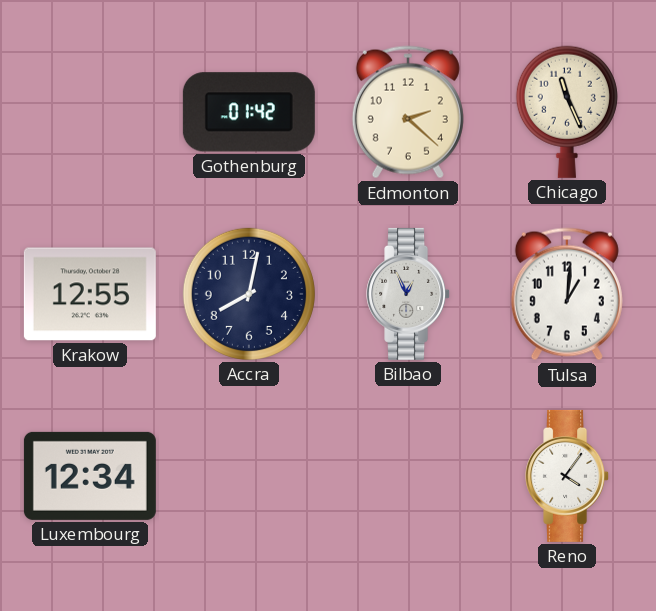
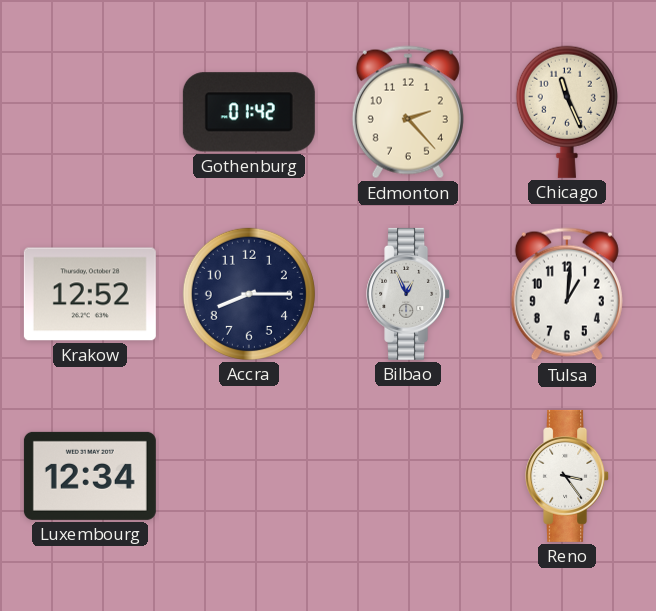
Edmonton: 2:22 -> 2:23 (408, 112)
Krakow: 12:55 -> 12:52 (90, 294)
Accra: 8:02 -> 8:15 (249, 294)
Reno: 4:06 -> 3:24 (568, 476)
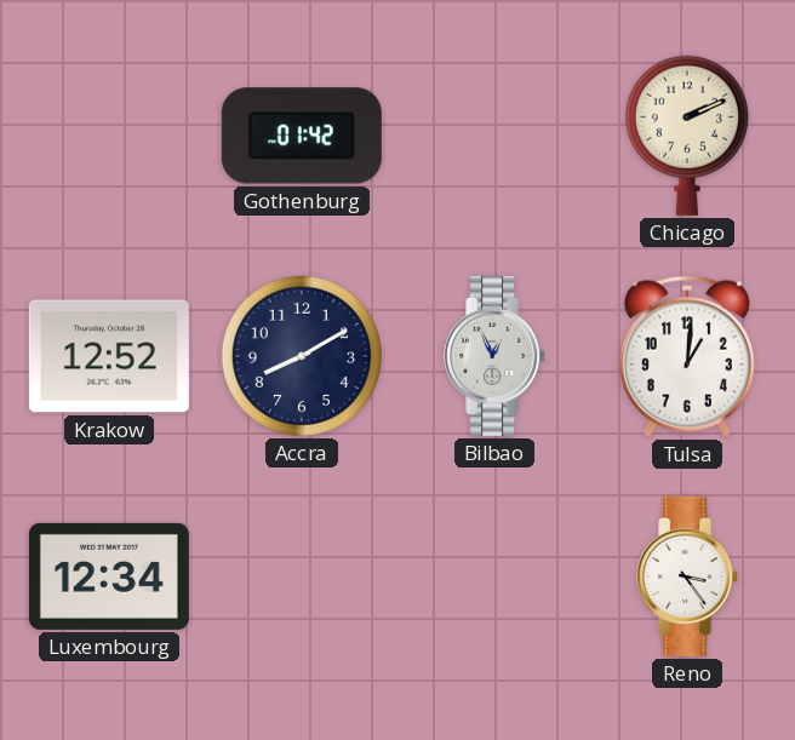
Edmonton: 2:23 -> none (408, 112)
Chicago: 11:26 -> 2:11 (687, 136)
Accra: 8:15 -> 8:10 (302, 356)
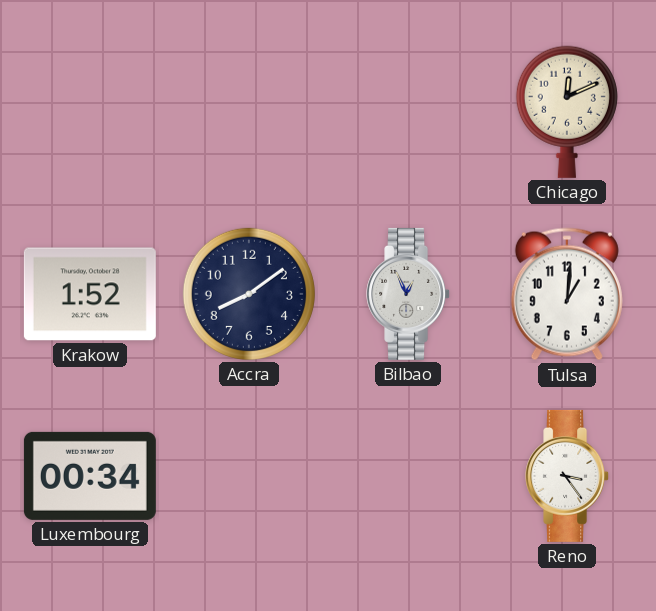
Gothenburg: 01:42 -> none (302, 136)
Chicago: 2:11 -> 12:11 (567, 112)
Krakow: 12:52 -> 1:52 (90, 294)
Accra: 8:10 -> 8:09 (249, 294)
Luxembourg: 12:34 -> 00:34 (90, 476)
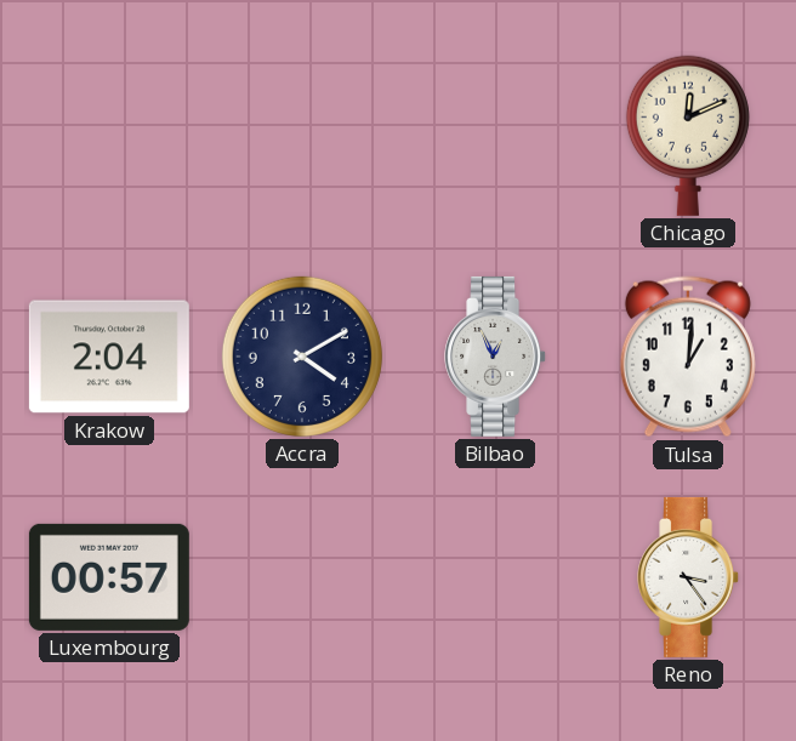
Krakow: 1:52 -> 2:04 (109, 357)
Accra: 8:09 -> 4:10 (302, 357)
Luxembourg: 00:34 -> 00:57 (109, 577)
